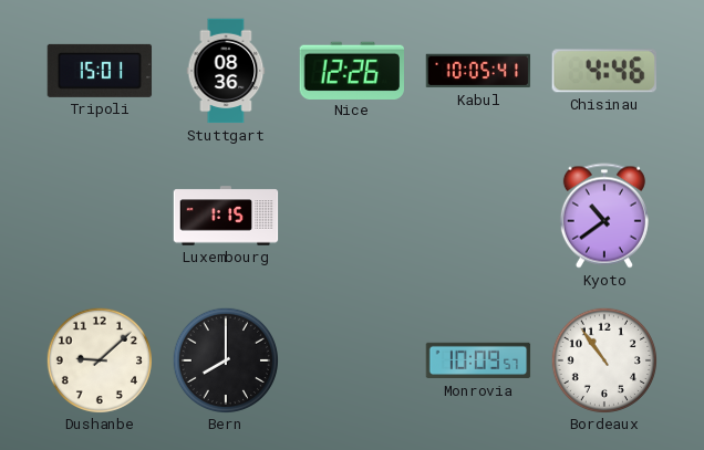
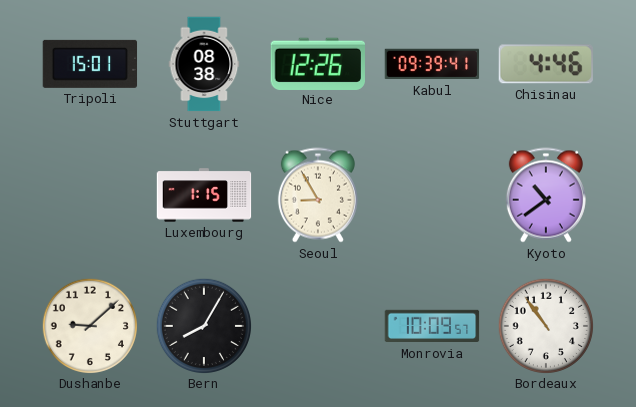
Stuttgart: 08:36 -> 08:38 (204, 64)
Kabul: 10:05 -> 09:39 (432, 64)
Seoul: none -> 8:55 (318, 195)
Bern: 8:00 -> 8:05 (203, 325)
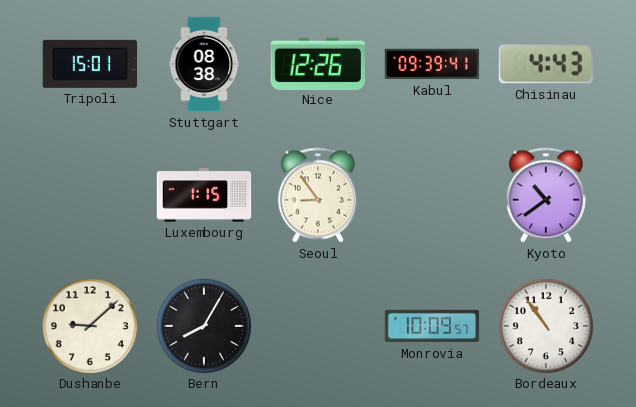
Chisinau: 4:46 -> 4:43 (546, 64)
Seoul: 8:55 -> 8:54 (318, 195)
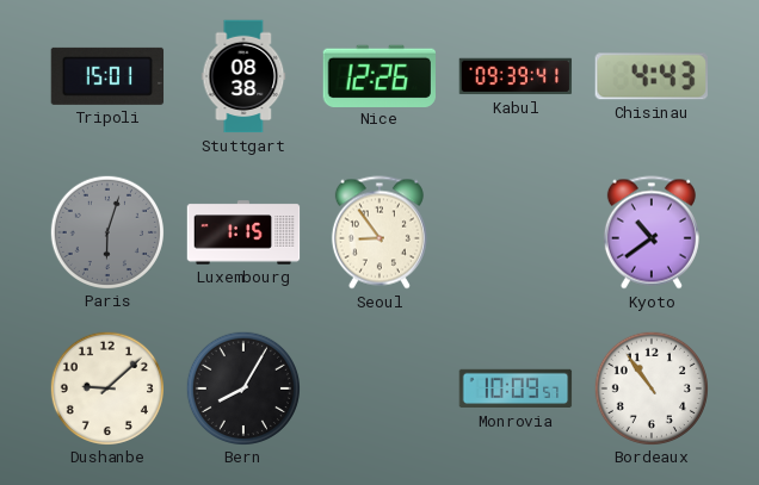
Paris: none -> 6:03 (106, 231)
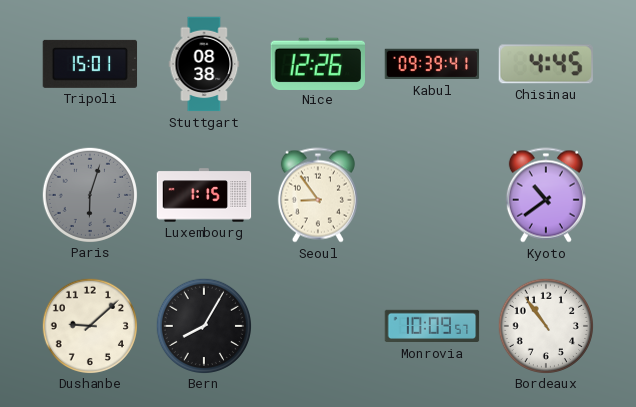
Chisinau: 4:43 -> 4:45 (546, 64)
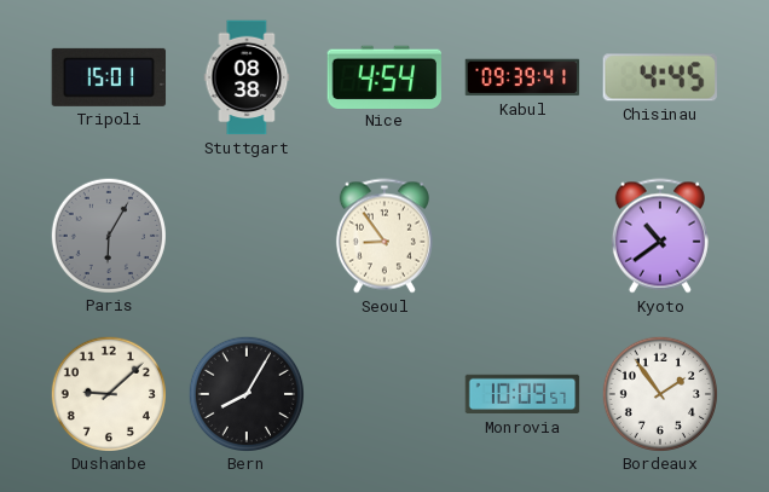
Nice: 12:26 -> 4:54 (383, 76)
Paris: 6:03 -> 6:05 (108, 235)
Luxembourg: 1:15 -> none (204, 195)
Bordeaux: 10:54 -> 1:54 (659, 393)
